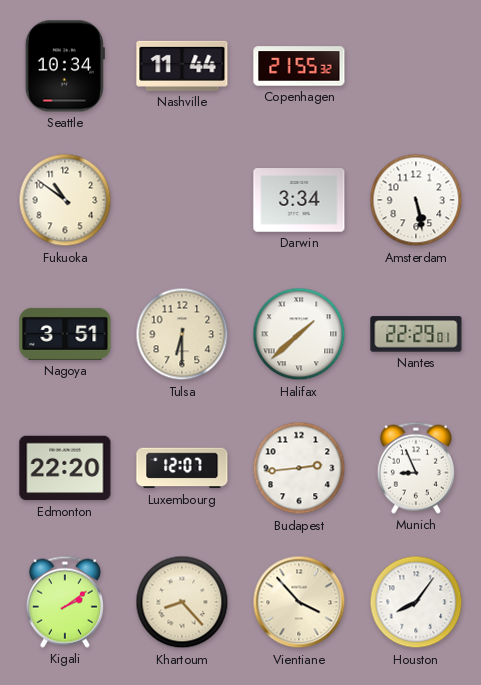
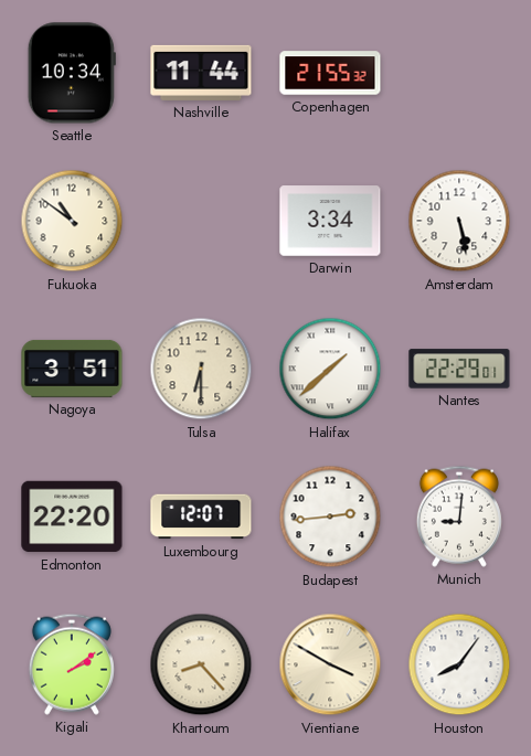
Munich: 8:56 -> 9:01 (459, 517)
Vientiane: 3:53 -> 3:50 (330, 664)
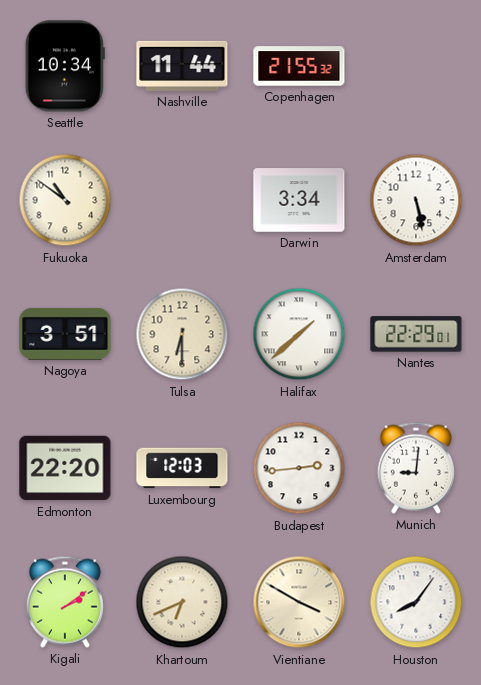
Luxembourg: 12:07 -> 12:03 (182, 468)
Khartoum: 8:23 -> 6:41 (182, 602)
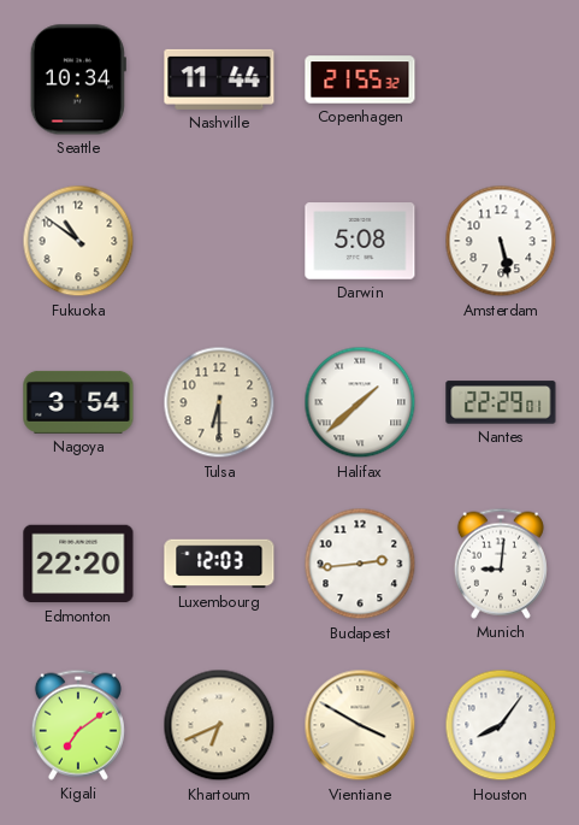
Darwin: 3:34 -> 5:08 (360, 241)
Nagoya: 3:51 -> 3:54 (78, 402)
Kigali: 2:09 -> 7:09 (78, 725)
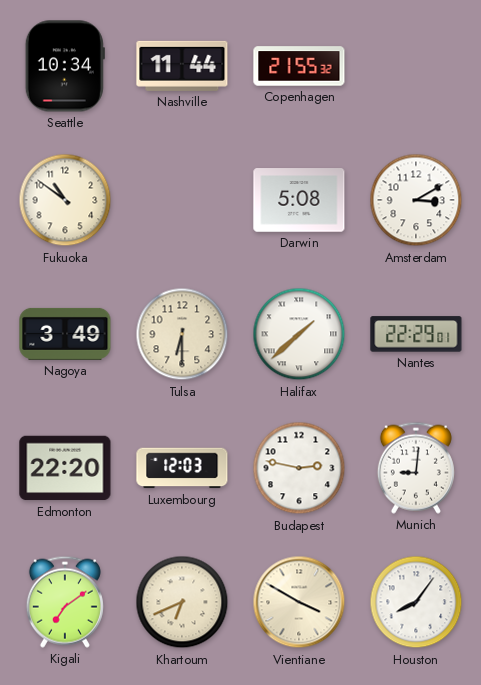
Amsterdam: 5:28 -> 3:10 (416, 200)
Nagoya: 3:54 -> 3:49 (65, 334)
Budapest: 2:44 -> 2:47 (299, 468)
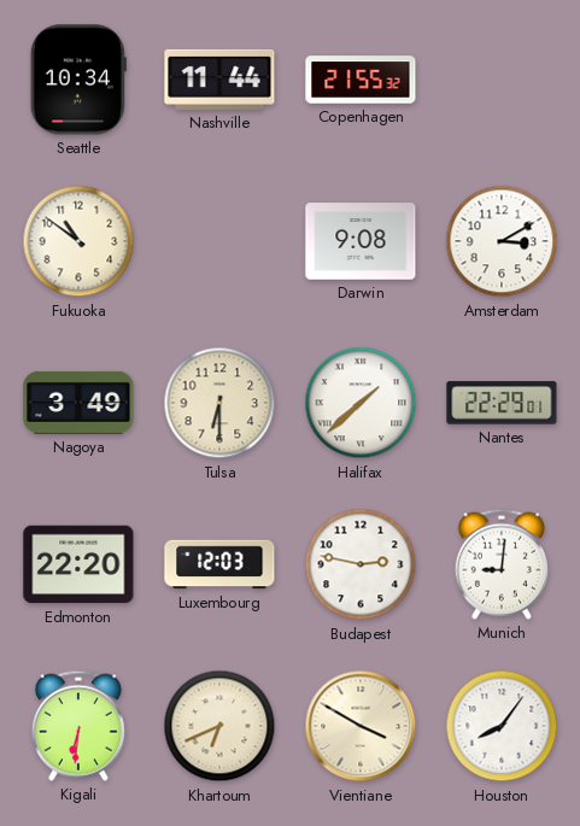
Darwin: 5:08 -> 9:08 (361, 241)
Kigali: 7:09 -> 6:31 (78, 726)
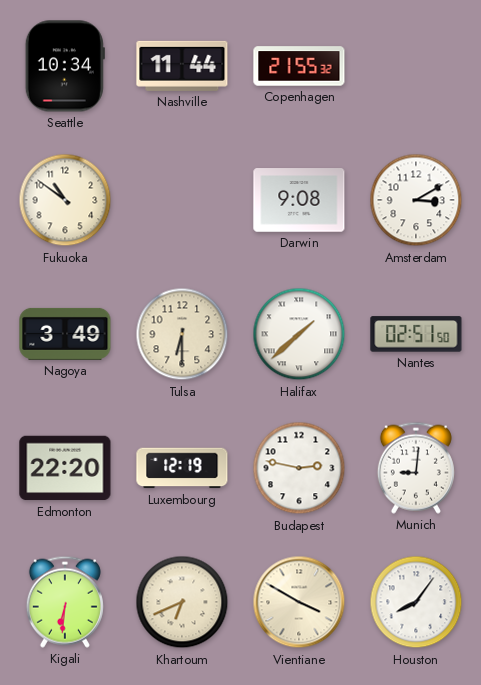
Nantes: 22:29 -> 02:51 (416, 334)
Luxembourg: 12:03 -> 12:19 (182, 468)
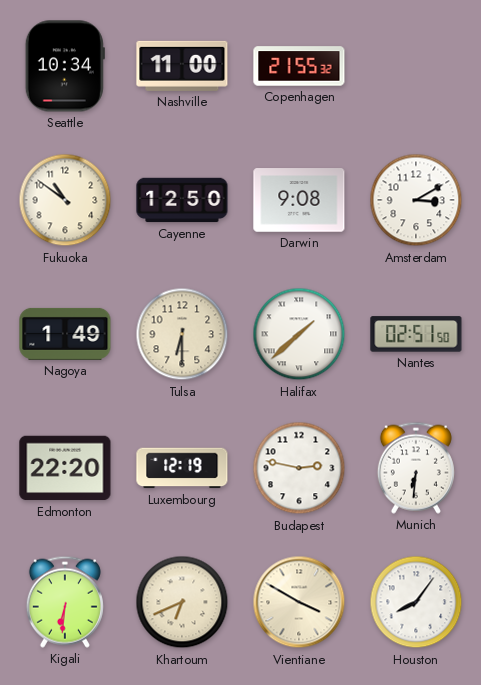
Nashville: 11:44 -> 11:00 (182, 66)
Cayenne: none -> 12:50 (182, 200)
Nagoya: 3:49 -> 1:49 (65, 334)
Munich: 9:01 -> 6:31 (416, 468)
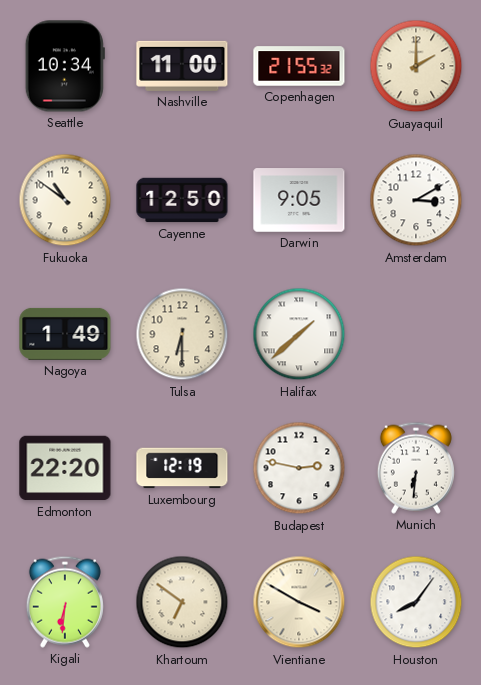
Guayaquil: none -> 2:00 (416, 66)
Darwin: 9:08 -> 9:05 (299, 200)
Nantes: 02:51 -> none (416, 334)
Khartoum: 6:41 -> 6:51 (182, 602)
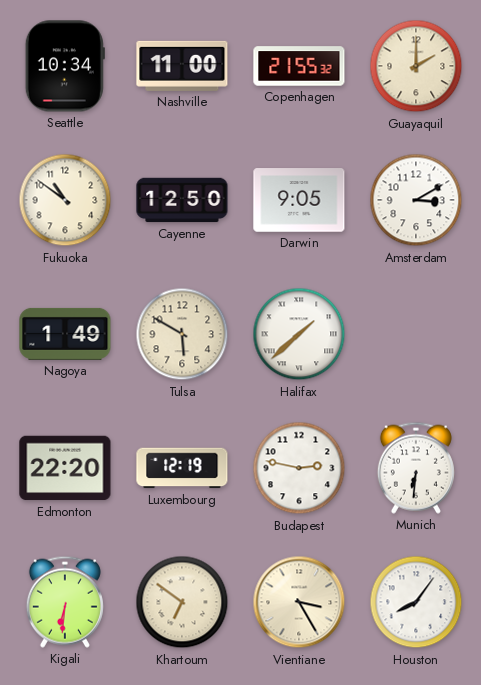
Tulsa: 6:30 -> 5:50 (182, 334)
Vientiane: 3:50 -> 3:25 (299, 602)
